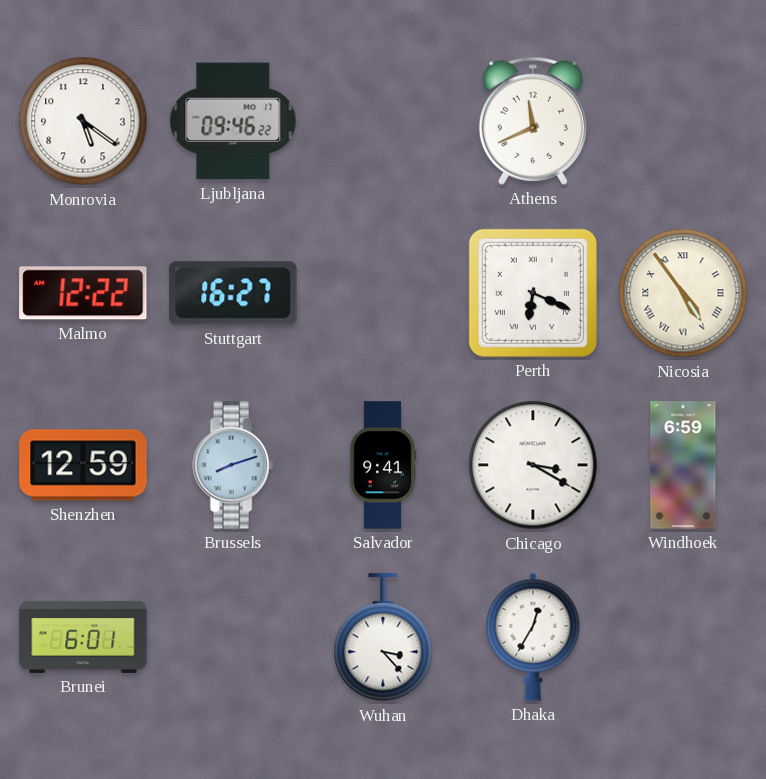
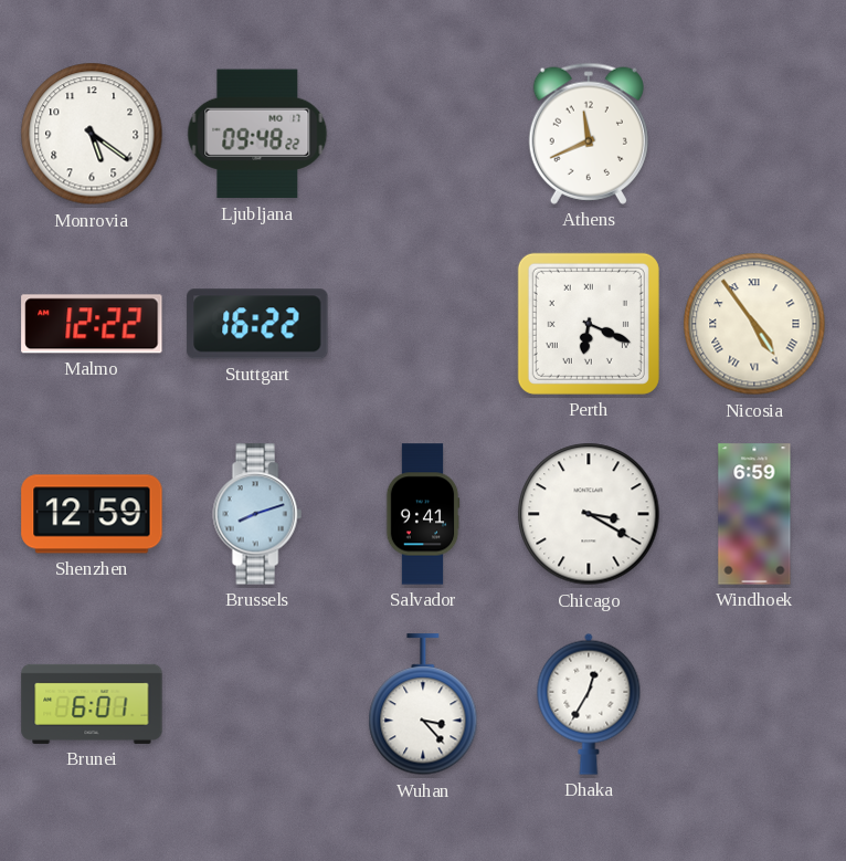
Ljubljana: 09:46 -> 09:48 (257, 134)
Stuttgart: 16:27 -> 16:22 (257, 324)
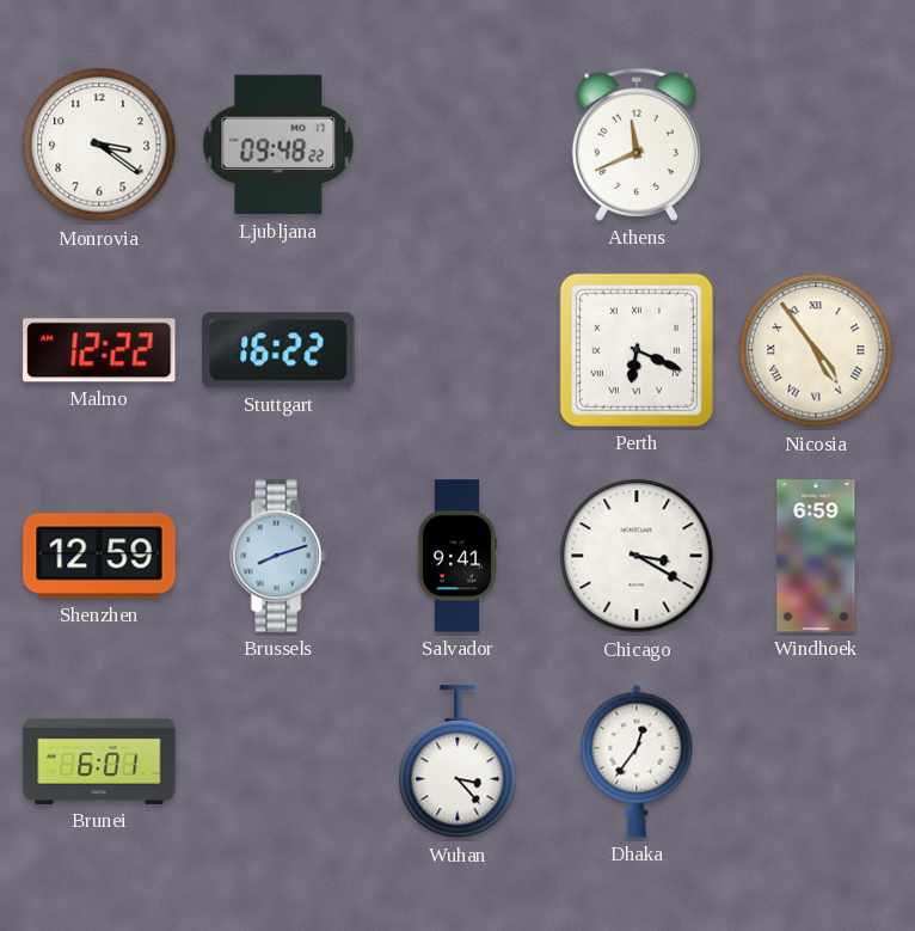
Monrovia: 5:21 -> 3:21 (99, 145)
Dhaka: 12:35 -> 12:36 (637, 761)
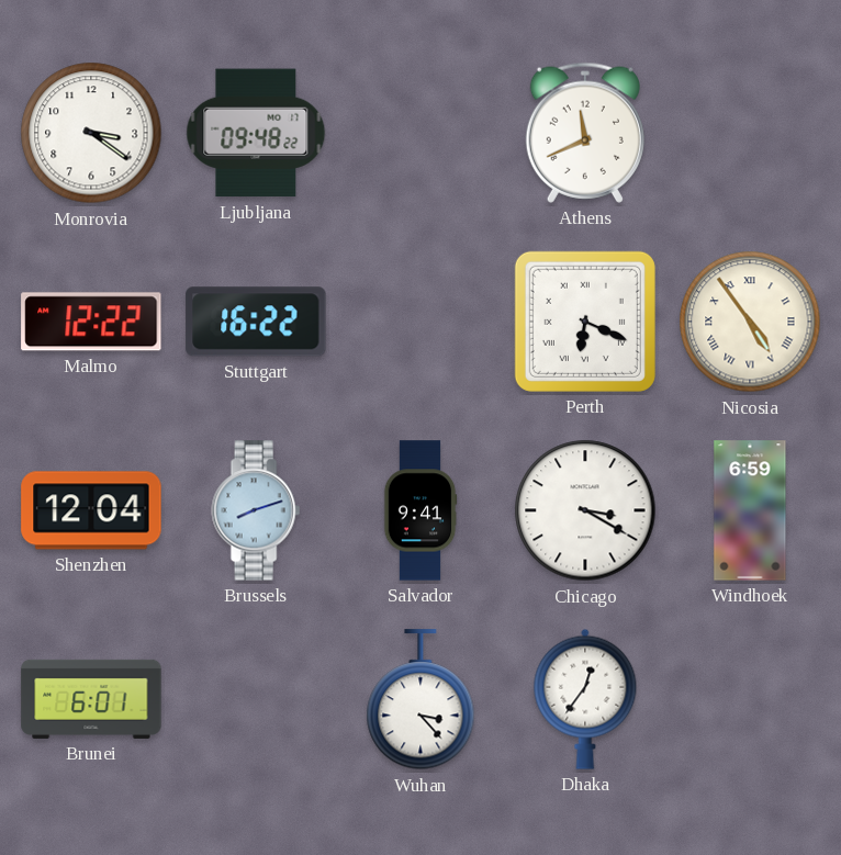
Shenzhen: 12:59 -> 12:04 (91, 510)
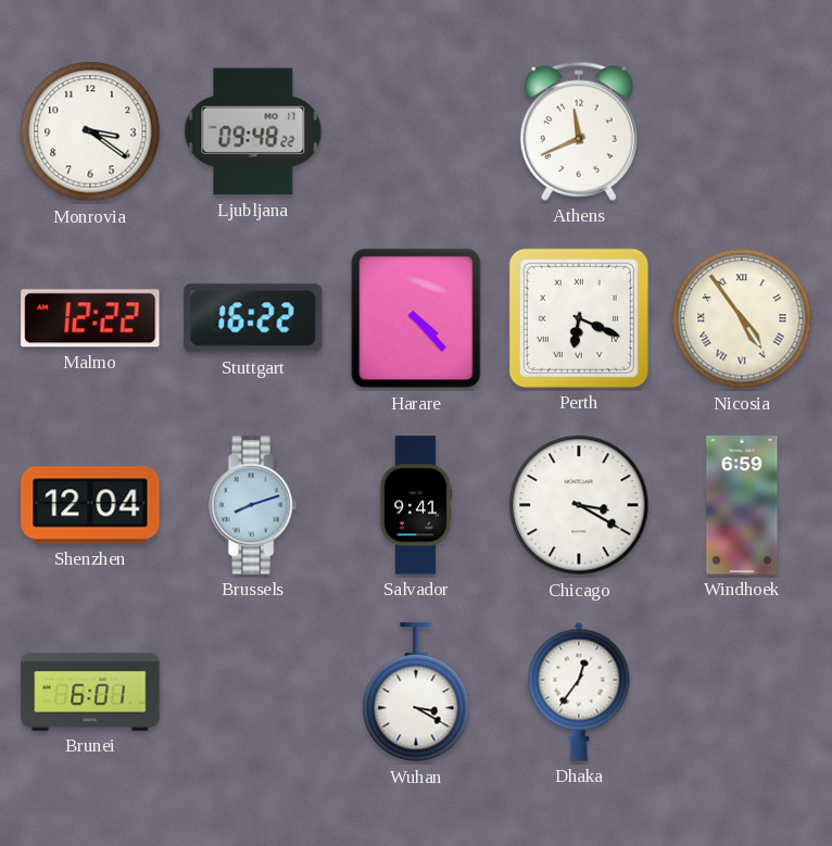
Harare: none -> 4:23 (416, 318)
Wuhan: 3:23 -> 3:20 (416, 693)
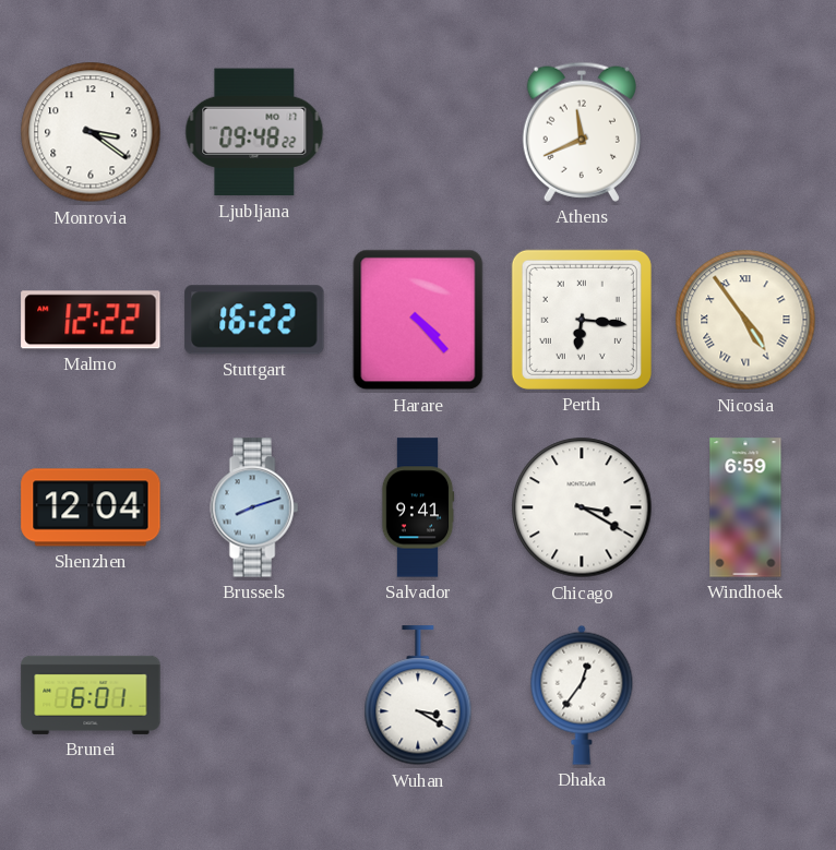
Perth: 6:19 -> 6:16 (582, 320)
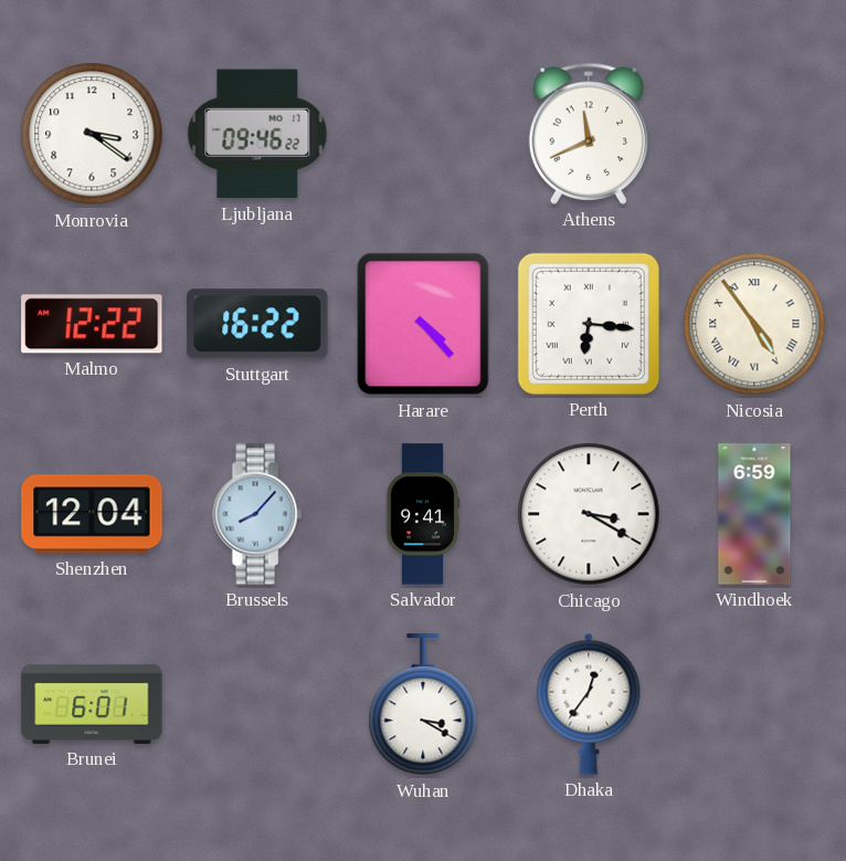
Ljubljana: 09:48 -> 09:46 (257, 134)
Brussels: 8:12 -> 8:07 (257, 514)
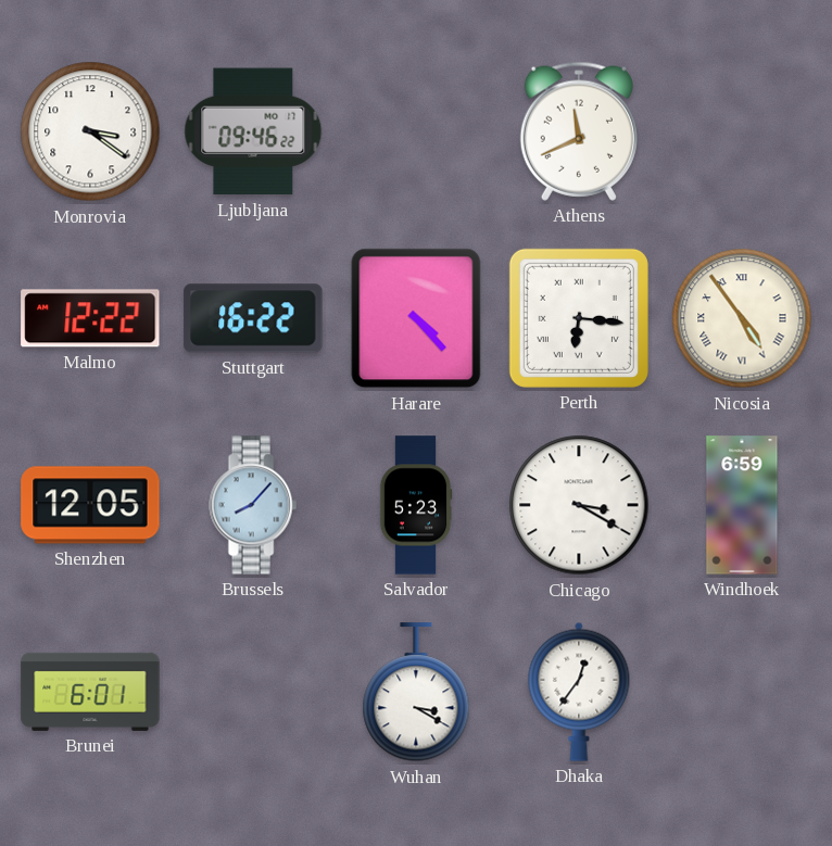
Shenzhen: 12:04 -> 12:05 (90, 505)
Salvador: 9:41 -> 5:23 (416, 505)
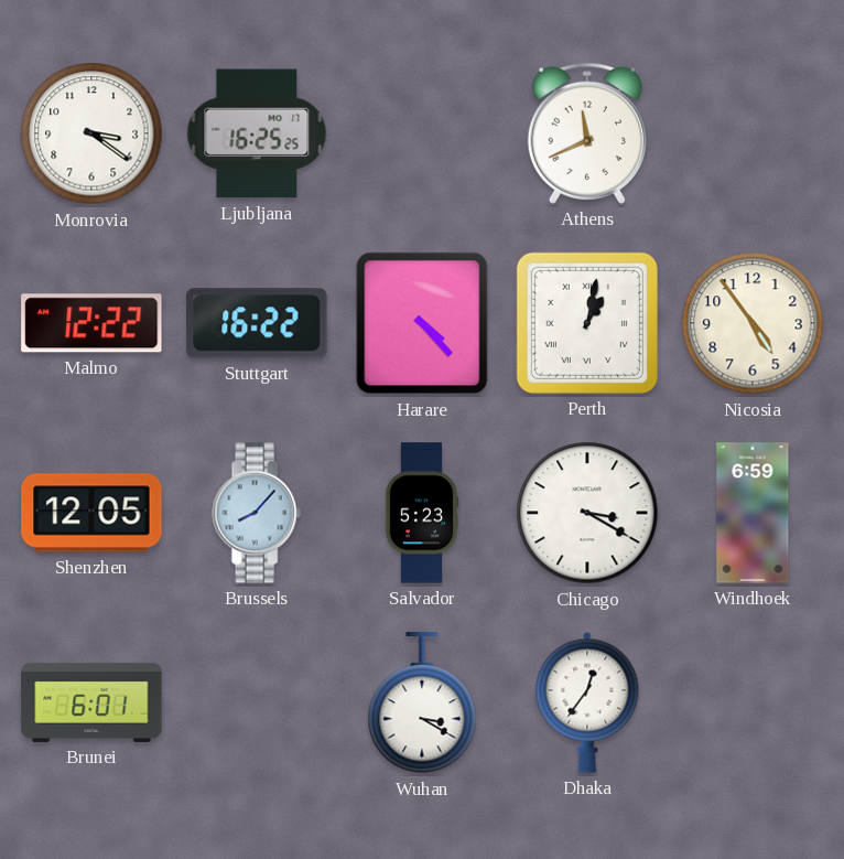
Ljubljana: 09:46 -> 16:25 (257, 133)
Perth: 6:16 -> 1:02 (587, 323)
Nicosia numerals: Roman -> Arabic (753, 323)
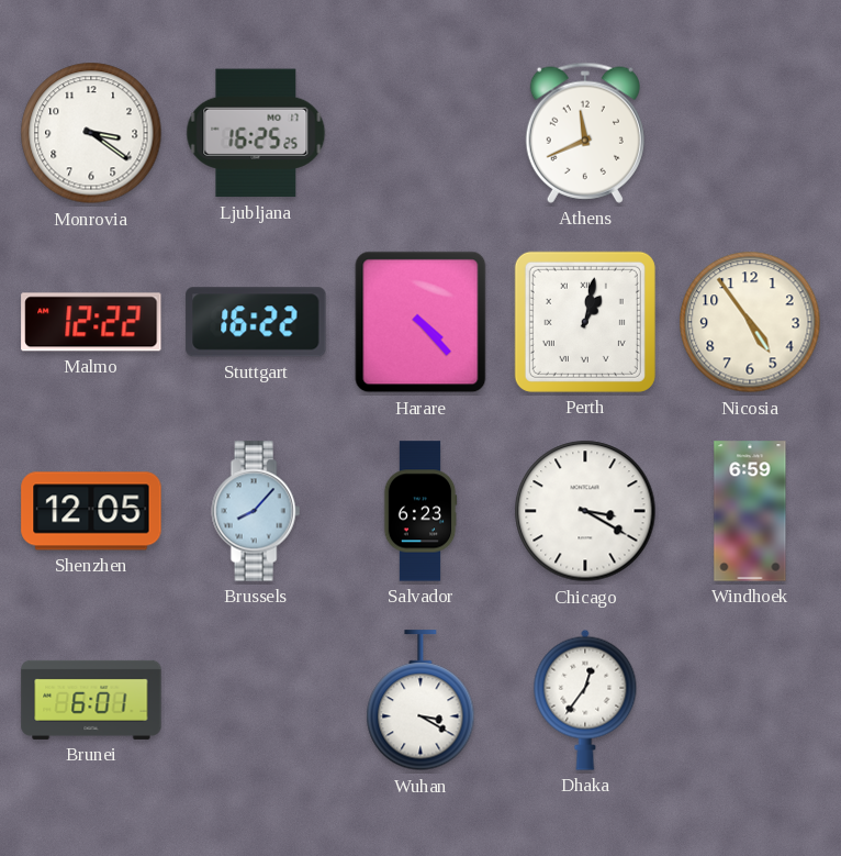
Salvador: 5:23 -> 6:23 (420, 511)
